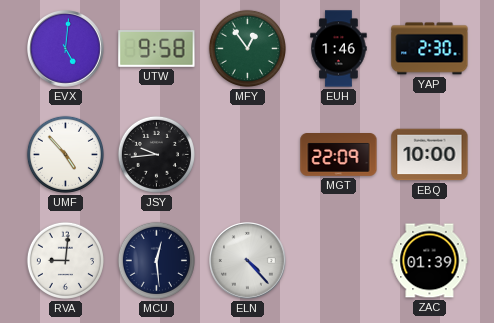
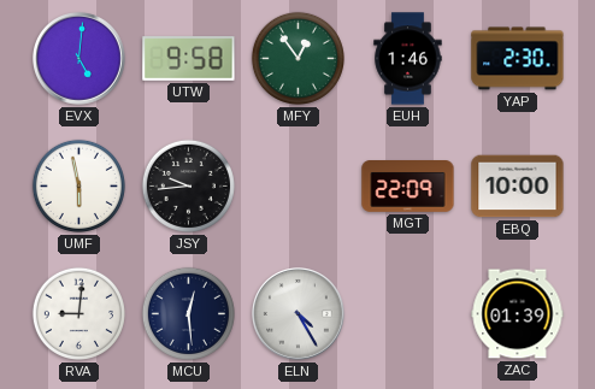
UMF: 4:53 -> 5:58 (78, 185)
ELN: 4:23 -> 4:25 (299, 314)
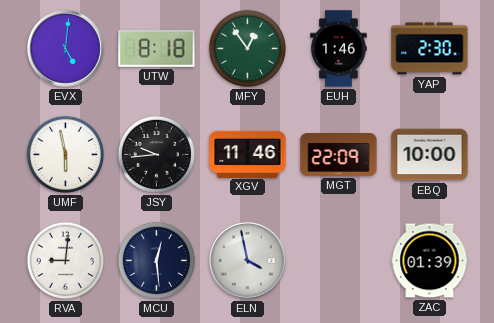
UTW: 9:58 -> 8:18 (157, 49)
XGV: none -> 11:46 (248, 154)
ELN: 4:25 -> 3:58 (248, 261)
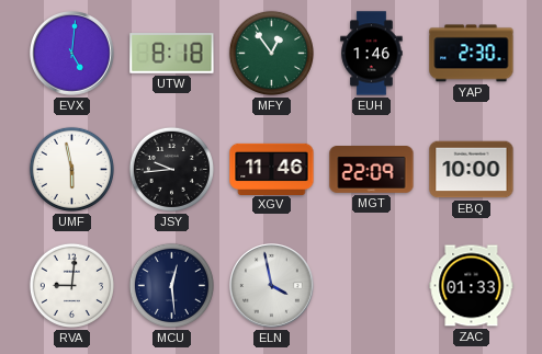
ZAC: 01:39 -> 01:33 (472, 286)
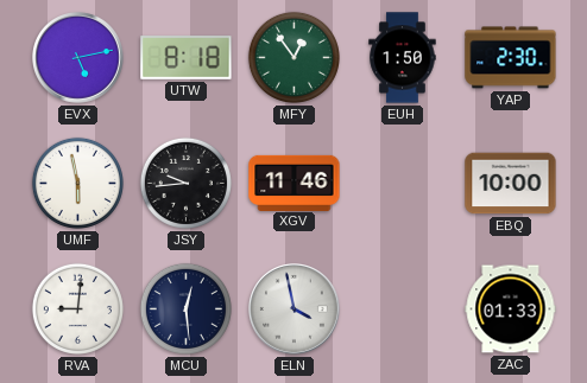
EVX: 5:01 -> 5:13 (78, 58)
EUH: 1:46 -> 1:50 (403, 58)
MGT: 22:09 -> none (372, 170)
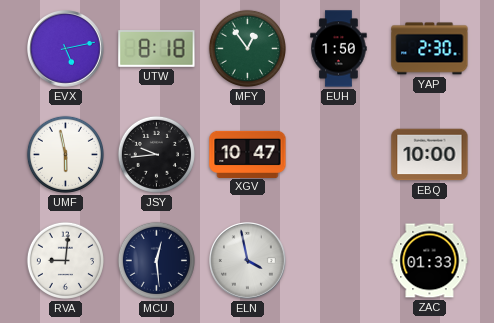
XGV: 11:46 -> 10:47 (248, 154)
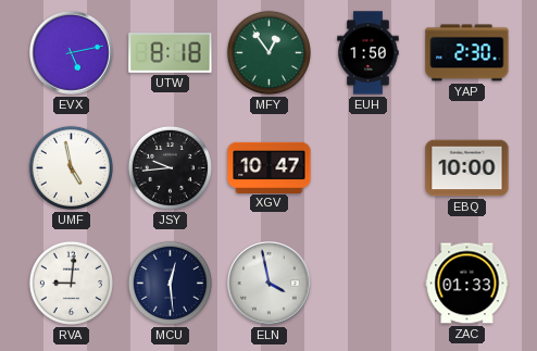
UMF: 5:58 -> 4:58 (71, 167)
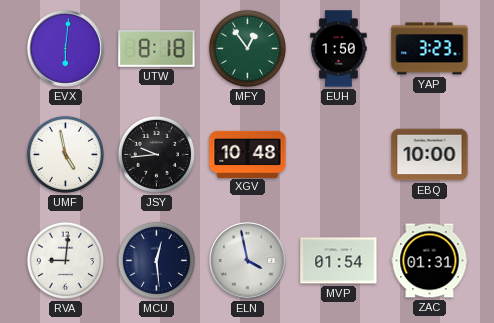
EVX: 5:13 -> 6:01 (66, 49)
YAP: 2:30 -> 3:23 (430, 49)
XGV: 10:47 -> 10:48 (248, 154)
MVP: none -> 01:54 (339, 261)
ZAC: 01:33 -> 01:31 (430, 261)
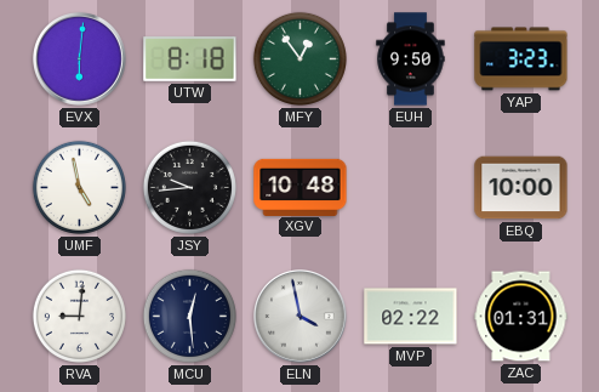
EUH: 1:50 -> 9:50 (411, 59)
MVP: 01:54 -> 02:22 (411, 317)
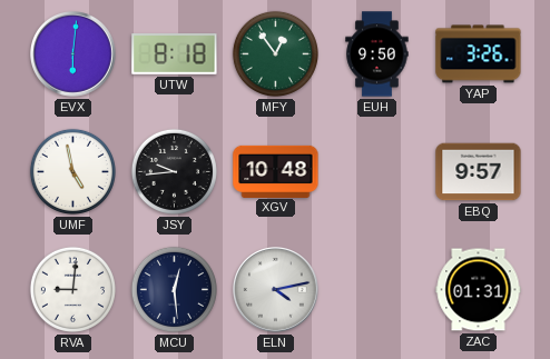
YAP: 3:23 -> 3:26 (479, 54)
EBQ: 10:00 -> 9:57 (479, 172)
ELN: 3:58 -> 4:13 (276, 290)
MVP: 02:22 -> none (411, 317)
